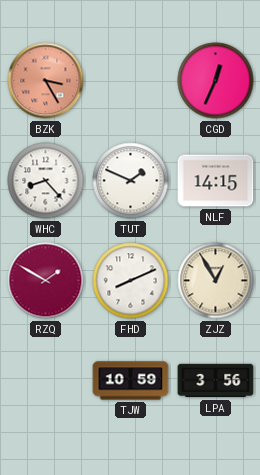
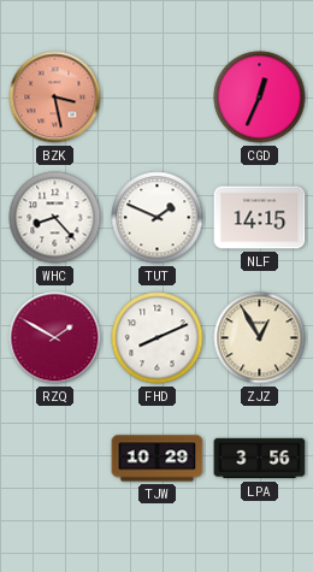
BZK: 3:25 -> 3:28 (55, 98)
TJW: 10:59 -> 10:29 (158, 459)
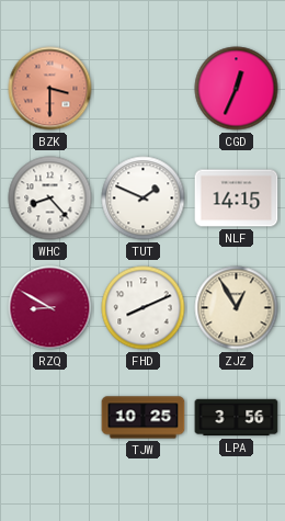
BZK: 3:28 -> 3:30 (50, 89)
RZQ: 1:50 -> 8:50 (50, 308)
TJW: 10:29 -> 10:25 (144, 418)
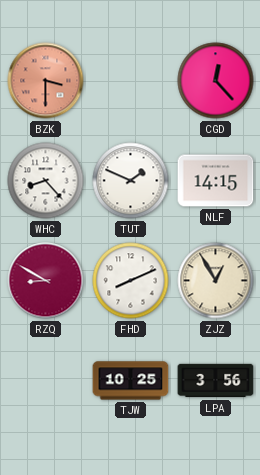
CGD: 12:34 -> 12:23 (216, 81)
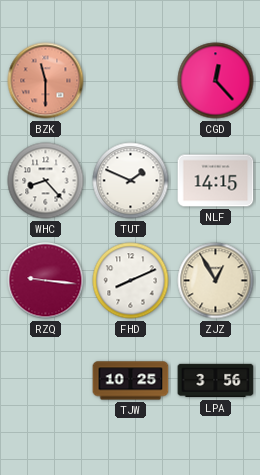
BZK: 3:30 -> 11:30 (46, 81)
RZQ: 8:50 -> 9:16 (46, 281)
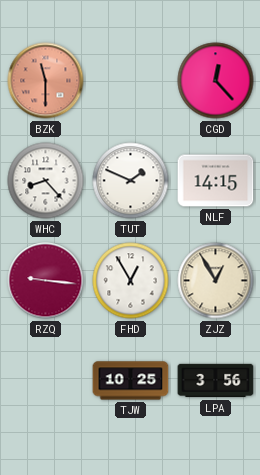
FHD: 8:11 -> 12:55 (131, 281)
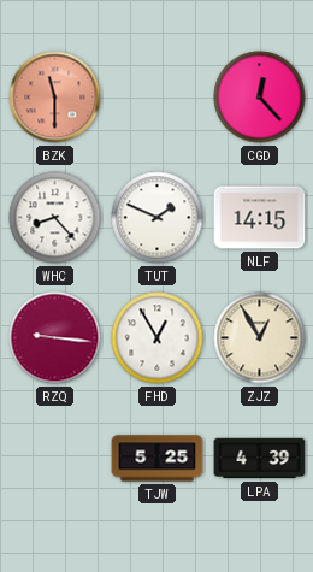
TJW: 10:25 -> 5:25 (158, 459)
LPA: 3:56 -> 4:39 (260, 459)
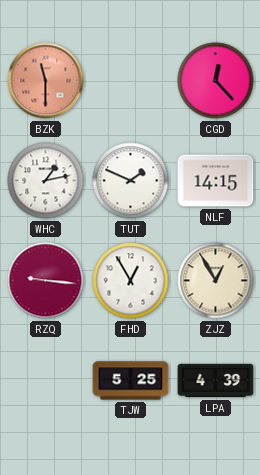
WHC: 8:23 -> 1:13 (46, 181)
